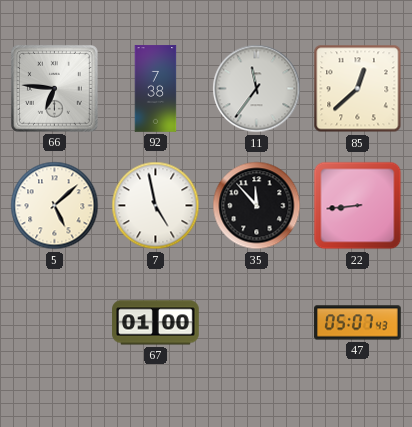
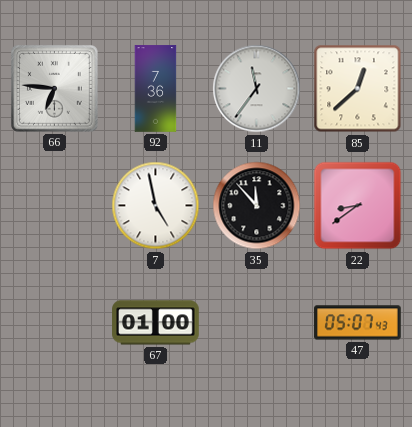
92: 7:38 -> 7:36 (156, 89)
5: 5:08 -> none (55, 206)
22: 8:44 -> 8:39 (358, 206)
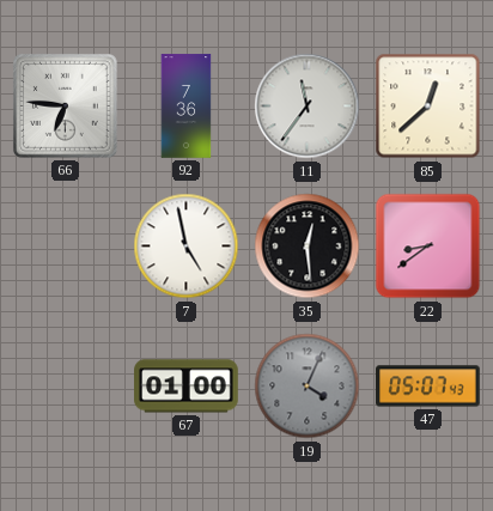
35: 11:53 -> 12:29 (308, 247)
19: none -> 4:04 (308, 387)
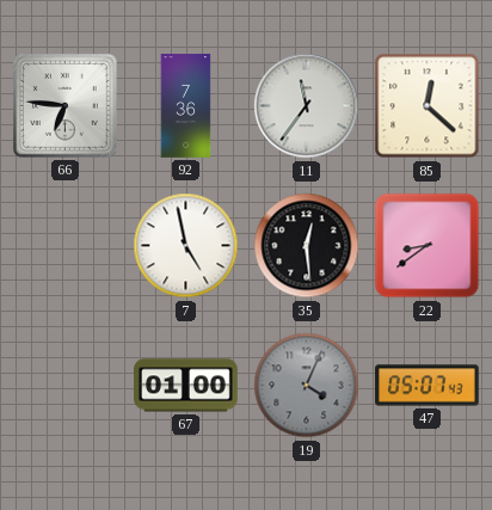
85: 12:38 -> 12:22 (428, 106)
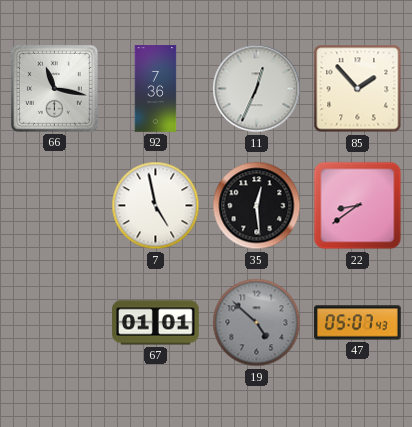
66: 6:46 -> 11:17 (54, 88)
11: 11:36 -> 12:34 (257, 89)
85: 12:22 -> 1:53 (358, 89)
67: 01:00 -> 01:01 (156, 323)
19: 4:04 -> 4:52 (257, 323)
